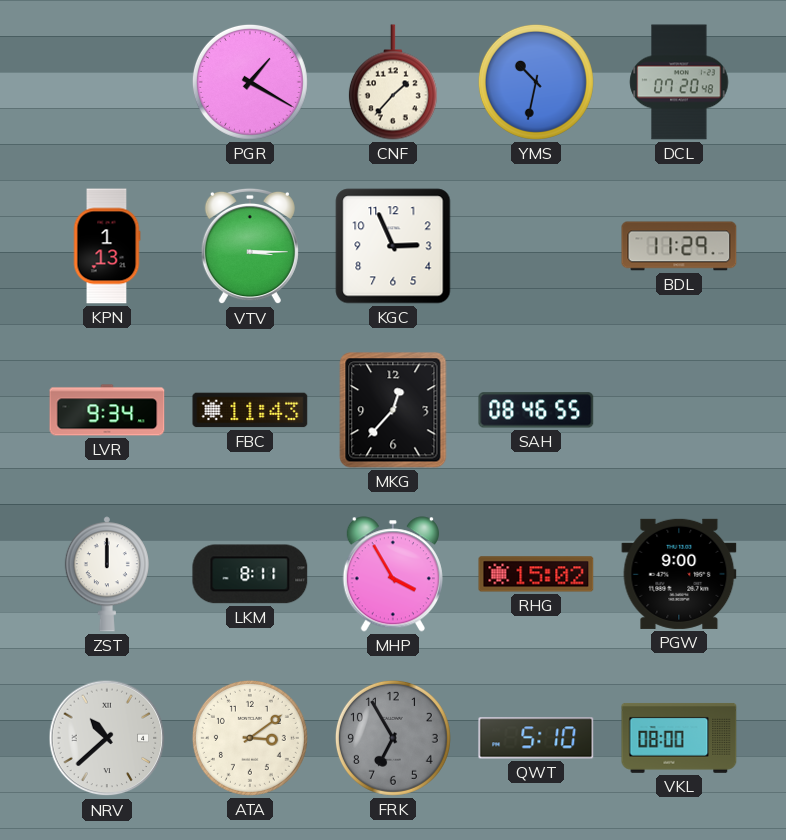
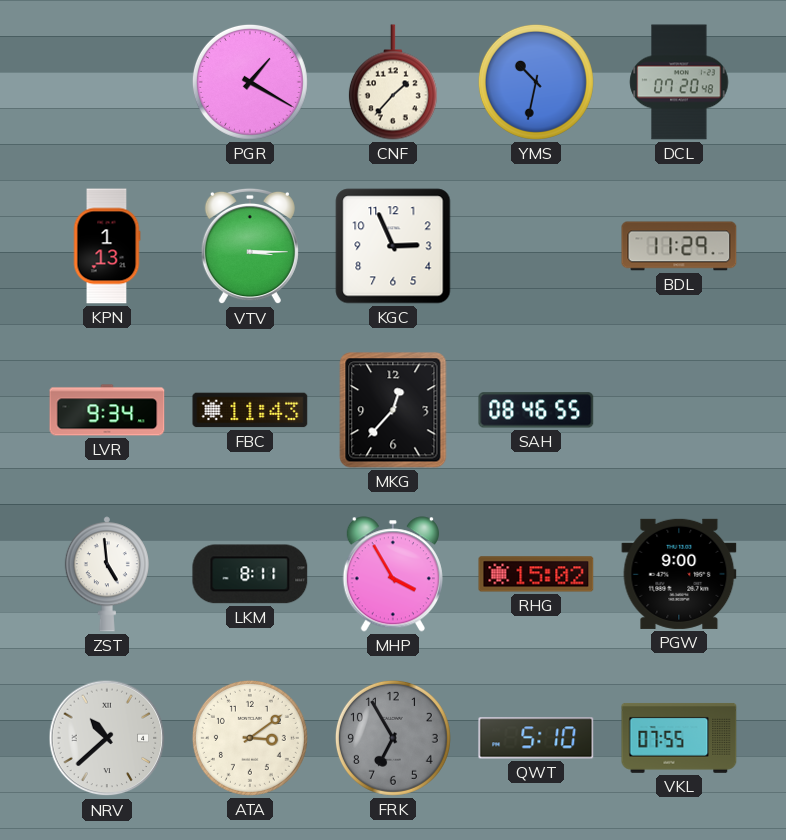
ZST: 12:00 -> 4:59 (107, 574)
VKL: 08:00 -> 07:55 (679, 738)
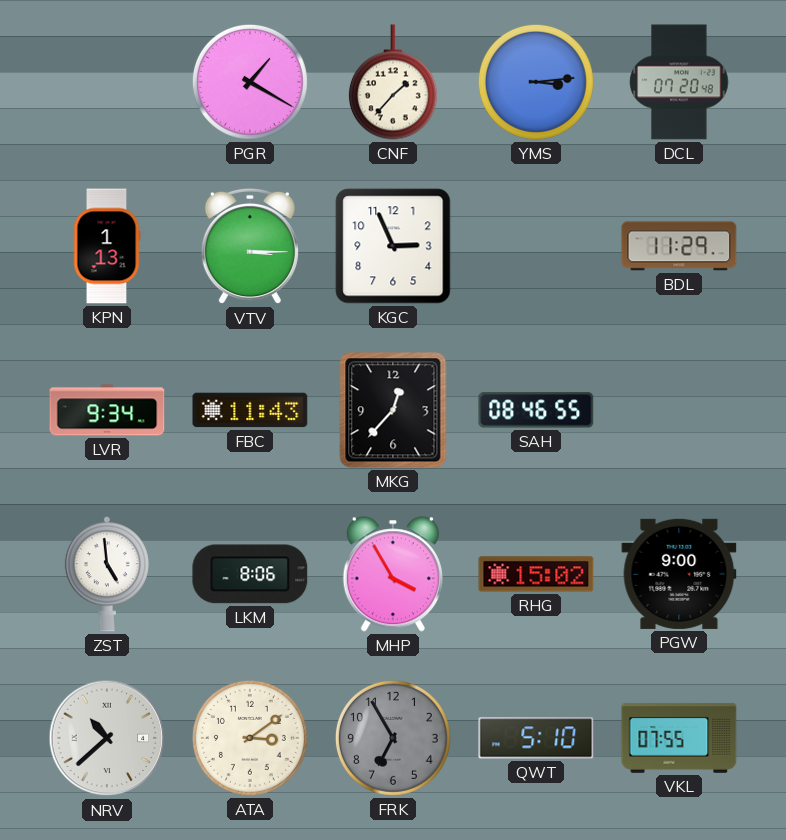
YMS: 10:32 -> 3:14 (536, 82)
LKM: 8:11 -> 8:06 (250, 574)
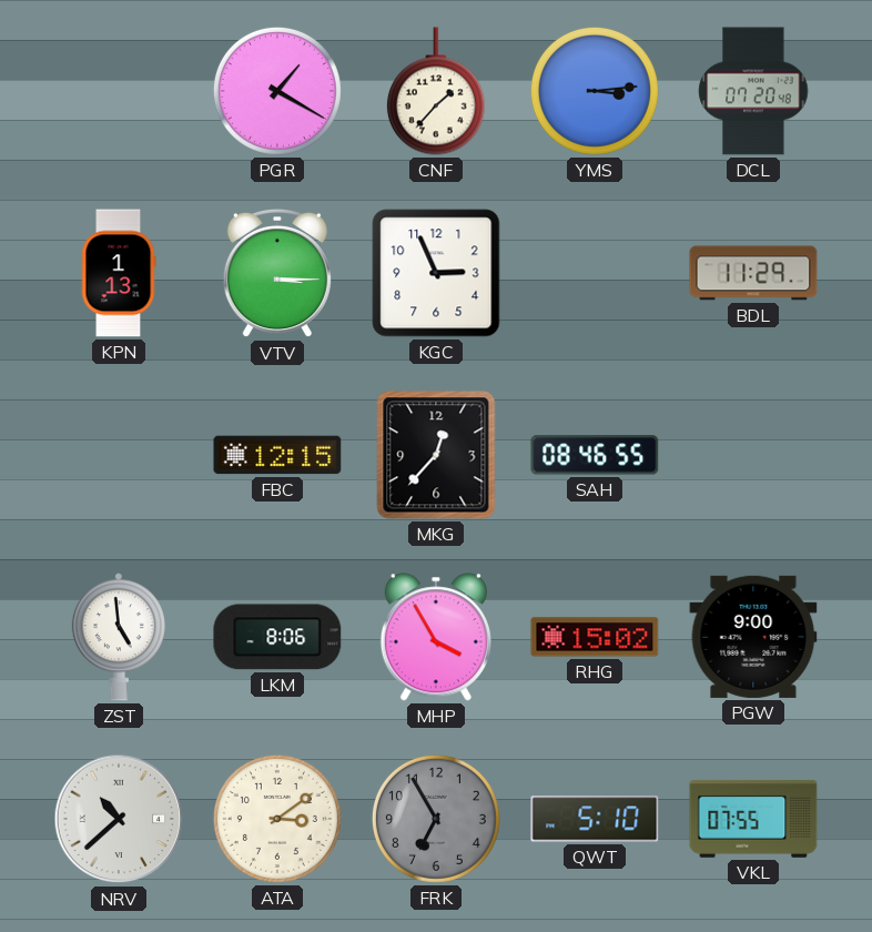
LVR: 9:34 -> none (107, 410)
FBC: 11:43 -> 12:15 (277, 455)
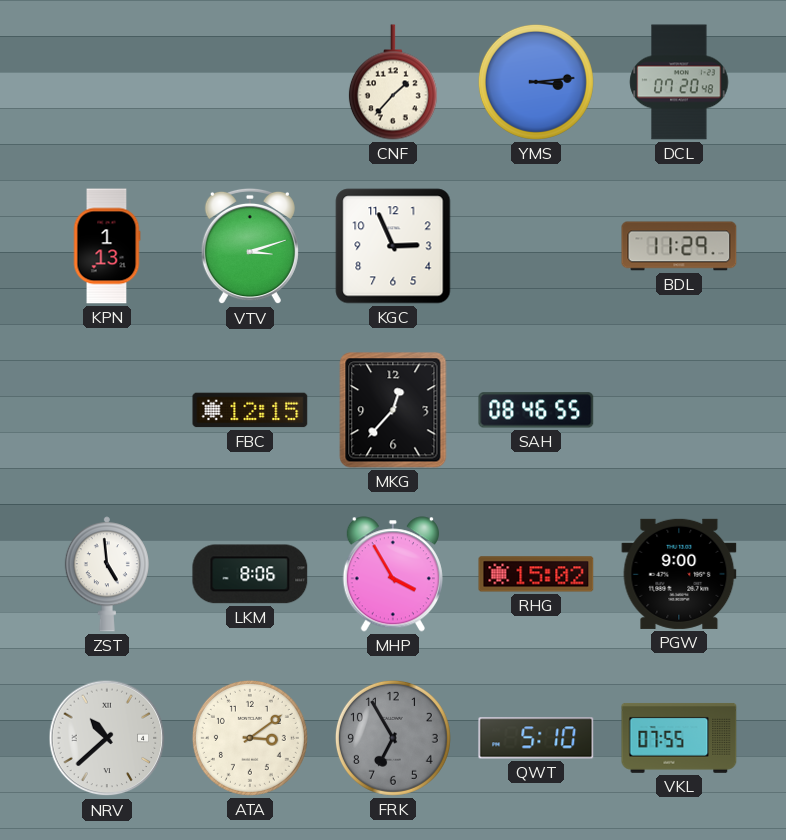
PGR: 1:20 -> none (277, 91)
VTV: 3:15 -> 3:12 (250, 246)
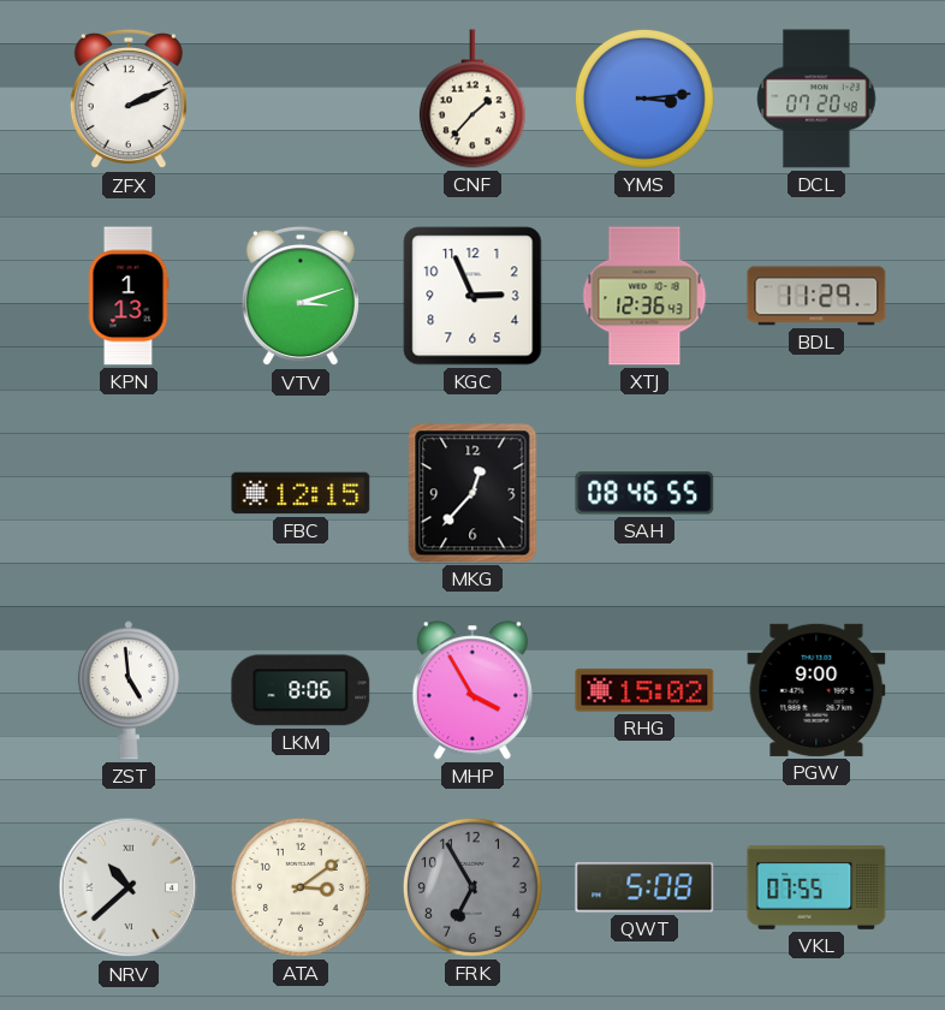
ZFX: none -> 2:11 (129, 99)
XTJ: none -> 12:36 (644, 296)
QWT: 5:10 -> 5:08 (644, 887)
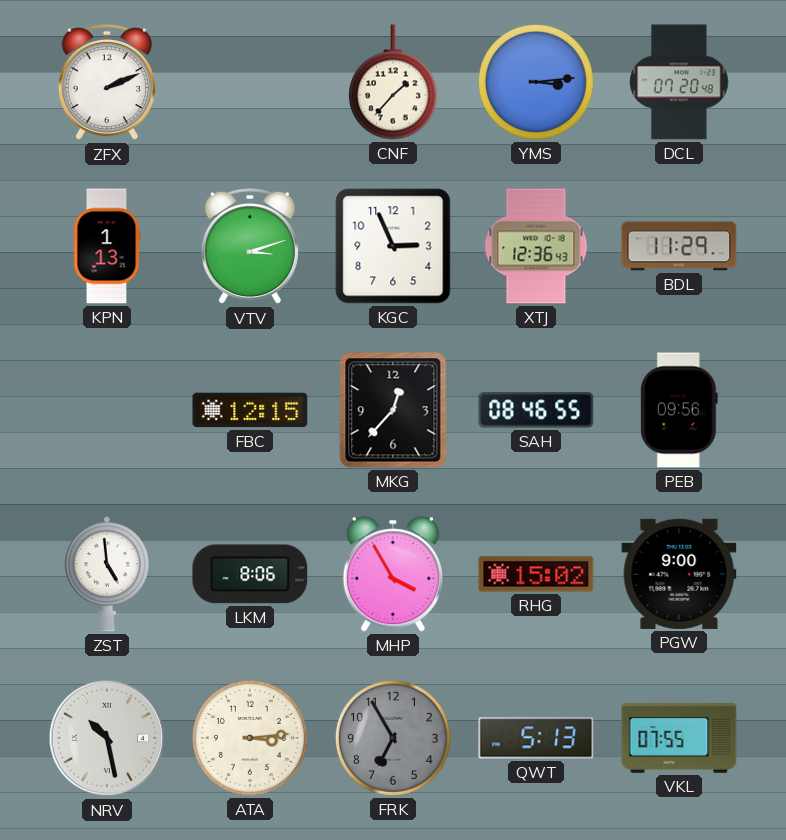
PEB: none -> 09:56 (679, 410)
NRV: 10:38 -> 10:28 (107, 738)
ATA: 3:09 -> 3:14 (250, 738)
QWT: 5:08 -> 5:13 (536, 738)
